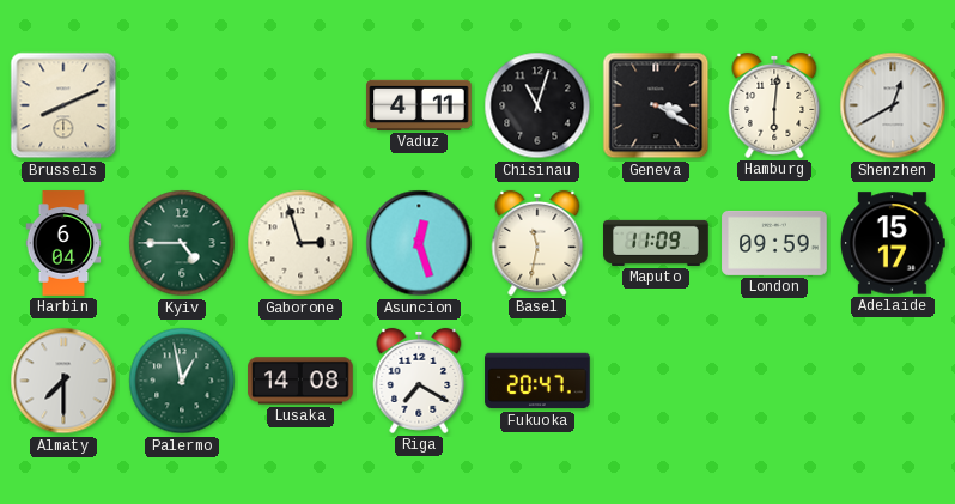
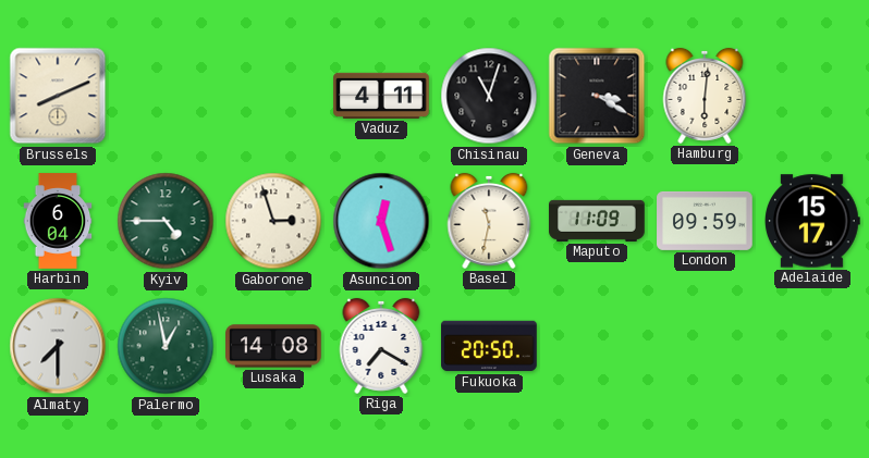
Shenzhen: 12:40 -> none (893, 105)
Fukuoka: 20:47 -> 20:50 (489, 346)
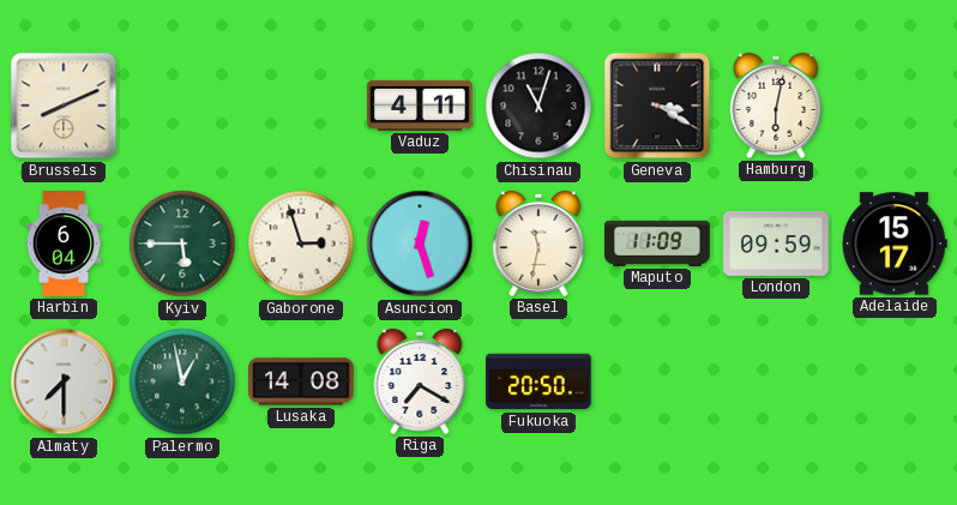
Hamburg: 6:01 -> 6:02 (776, 106)
Kyiv: 4:45 -> 5:45 (182, 244)
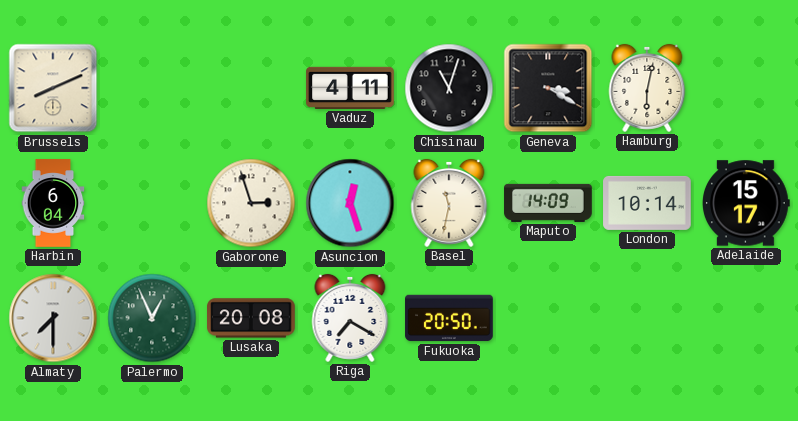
Kyiv: 5:45 -> none (182, 244)
Maputo: 11:09 -> 14:09 (548, 203)
London: 09:59 -> 10:14 (647, 203)
Palermo: 12:58 -> 12:56 (152, 318)
Lusaka: 14:08 -> 20:08 (251, 318)
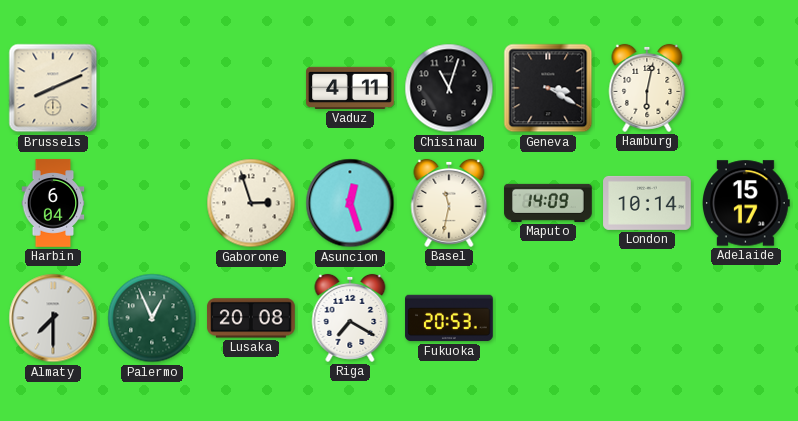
Fukuoka: 20:50 -> 20:53 (449, 318)
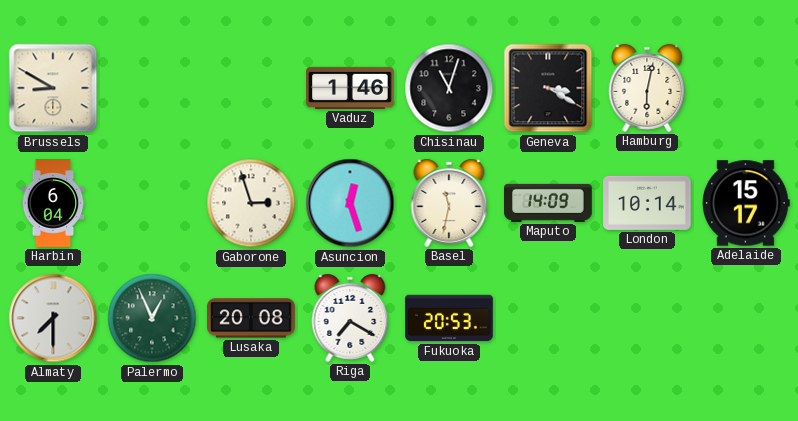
Brussels: 8:11 -> 8:50 (53, 88)
Vaduz: 4:11 -> 1:46 (350, 88)
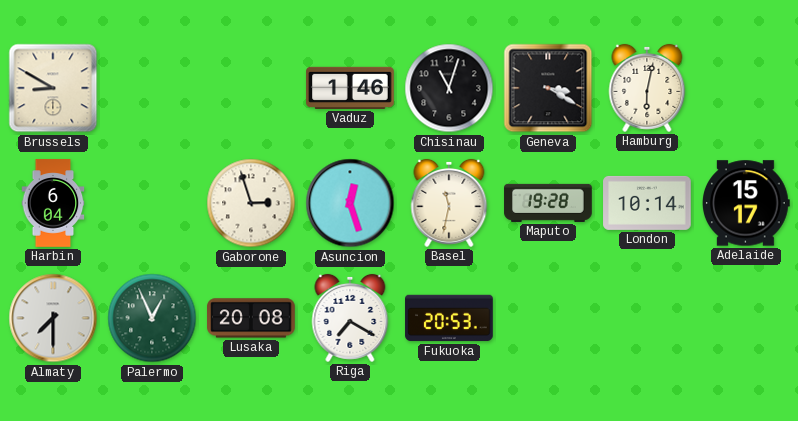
Maputo: 14:09 -> 19:28 (548, 203)
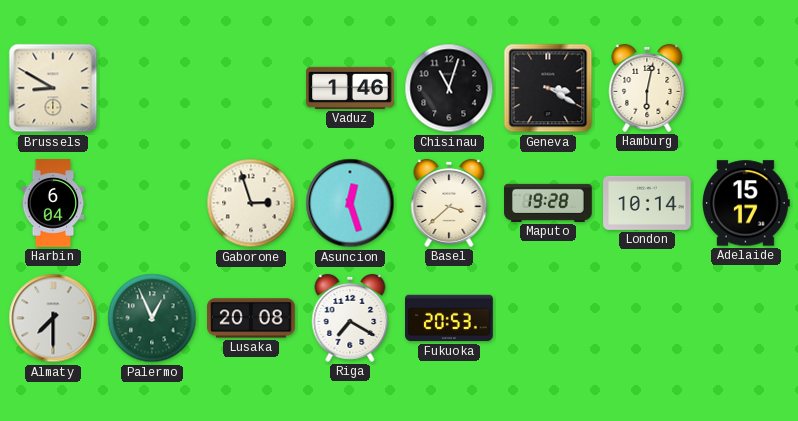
Basel: 11:32 -> 3:38 (449, 203)
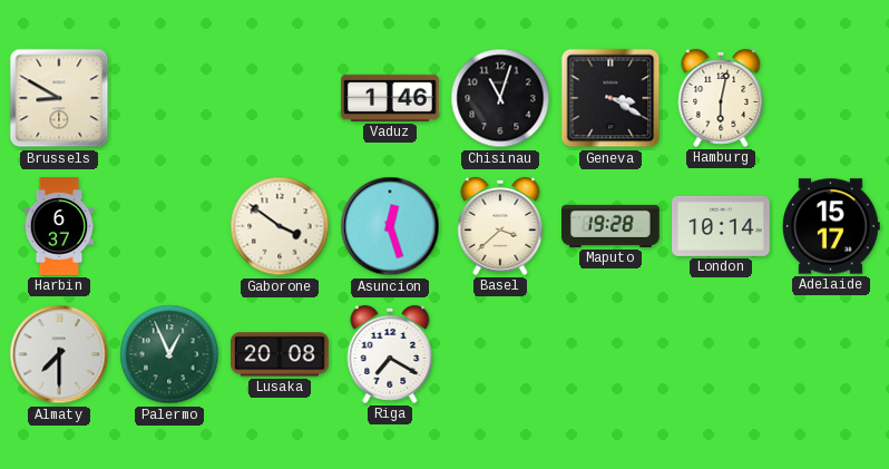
Harbin: 6:04 -> 6:37 (59, 226)
Gaborone: 2:57 -> 3:51 (280, 226)
Fukuoka: 20:53 -> none (449, 318)
